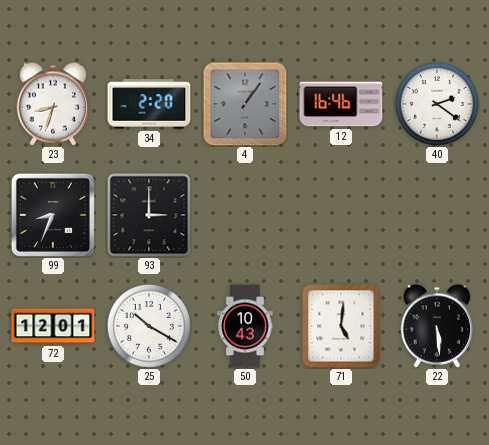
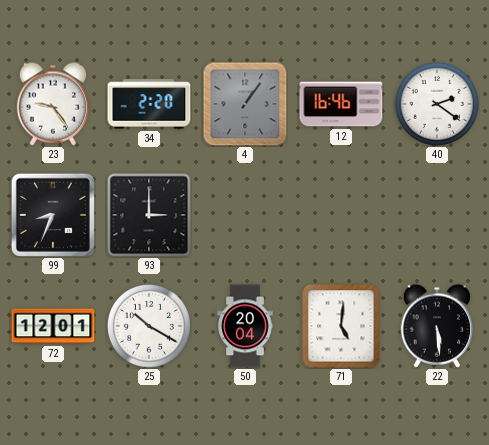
23: 8:33 -> 9:24 (53, 104)
50: 10:43 -> 20:04 (245, 326)
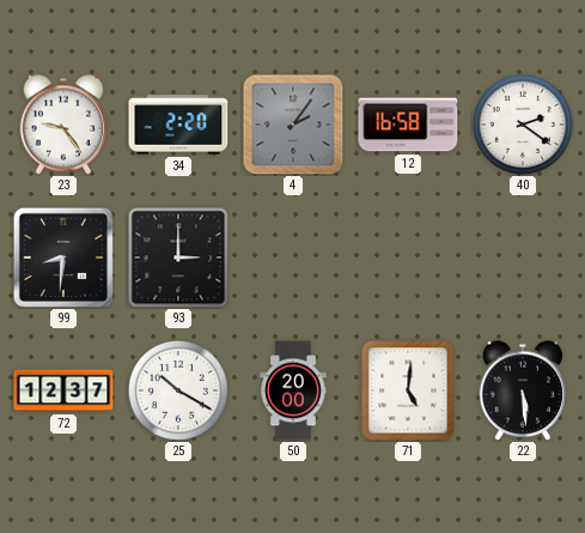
4: 1:06 -> 2:06 (293, 125)
12: 16:46 -> 16:58 (408, 125)
99: 8:34 -> 8:31 (63, 258)
72: 12:01 -> 12:37 (63, 390)
50: 20:04 -> 20:00 (293, 390)
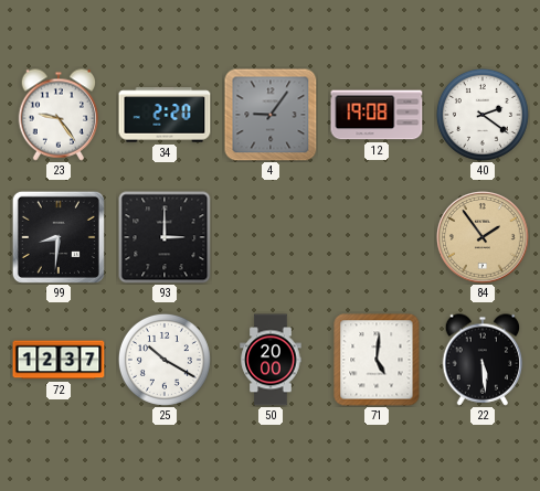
4: 2:06 -> 9:06 (271, 115)
12: 16:58 -> 19:08 (377, 115)
84: none -> 1:54 (484, 238)
